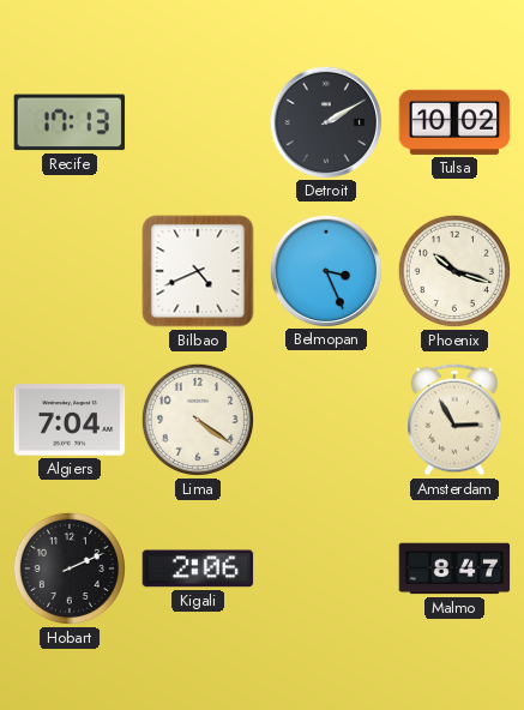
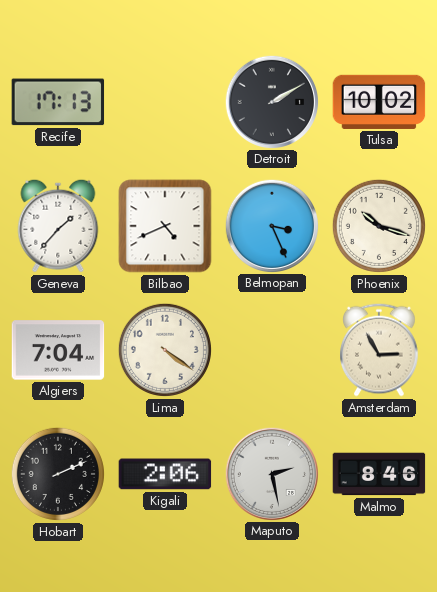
Geneva: none -> 1:37 (58, 226)
Maputo: none -> 2:28 (271, 473)
Malmo: 8:47 -> 8:46 (379, 474)
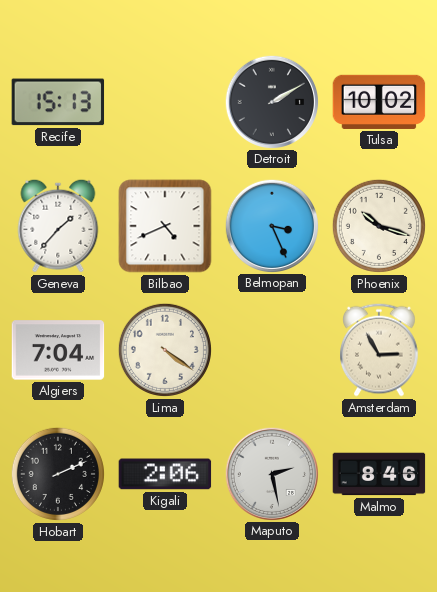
Recife: 17:13 -> 15:13 (58, 102)
